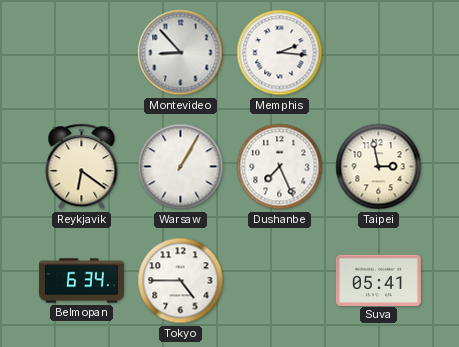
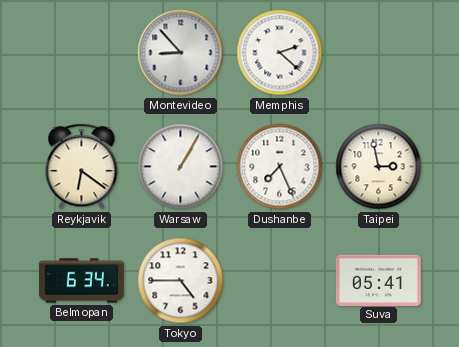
Memphis: 2:16 -> 2:22 (280, 53)
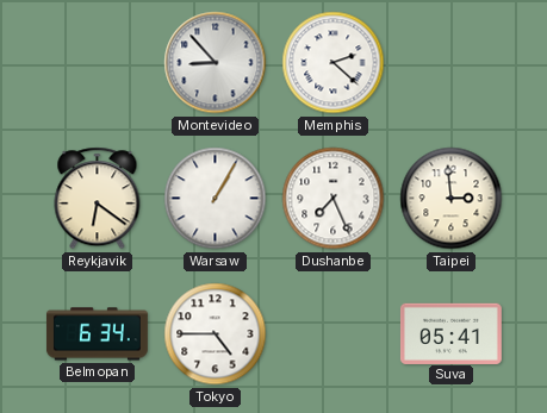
Taipei: 2:58 -> 2:59 (452, 199)
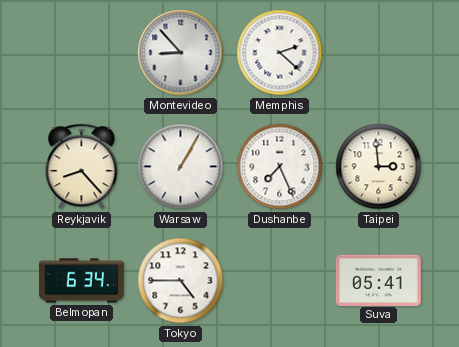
Reykjavik: 6:21 -> 8:23 (82, 167)
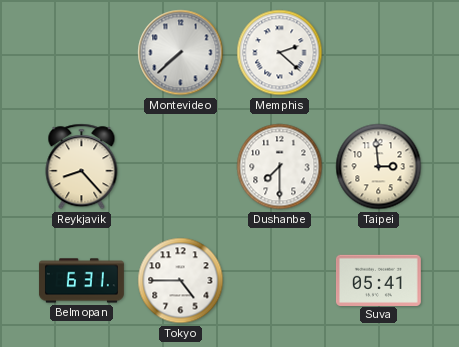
Montevideo: 8:53 -> 7:38 (181, 53)
Warsaw: 1:05 -> none (181, 167)
Dushanbe: 7:26 -> 7:30 (280, 167)
Belmopan: 6:34 -> 6:31 (82, 281)
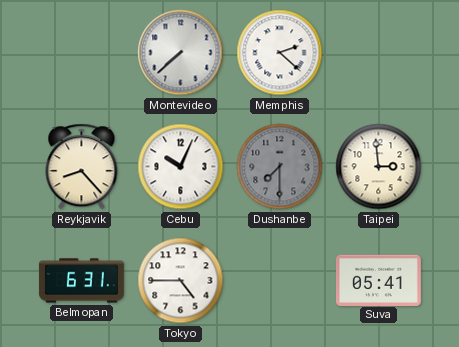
Cebu: none -> 10:04 (181, 167)
Dushanbe dial: white -> grey (280, 167)
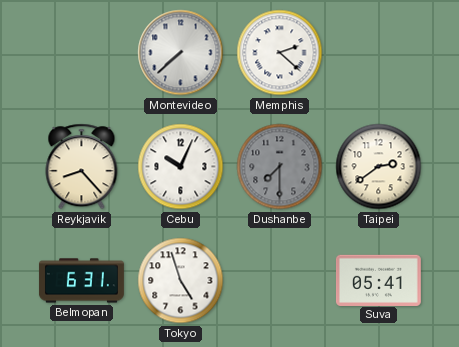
Taipei: 2:59 -> 2:39 (379, 167)
Tokyo: 4:45 -> 4:57 (181, 281)
